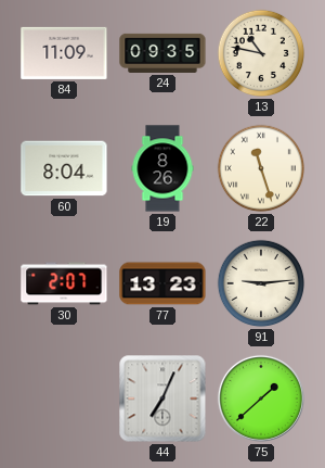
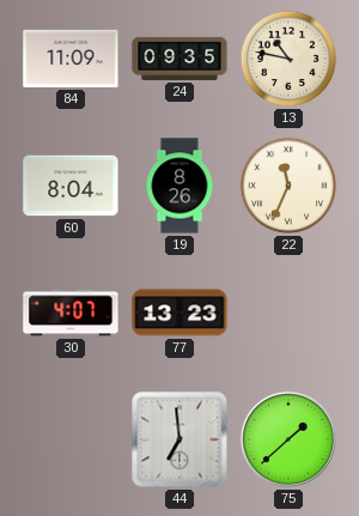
22: 11:27 -> 11:34 (288, 186)
30: 2:07 -> 4:07 (71, 312)
91: 9:14 -> none (261, 283)
44: 7:04 -> 6:59 (180, 439)
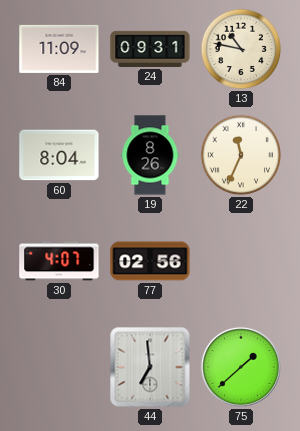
24: 09:35 -> 09:31 (150, 49)
77: 13:23 -> 02:56 (150, 261)
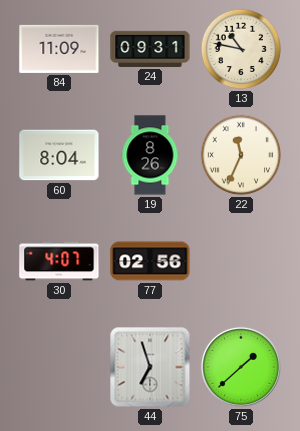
44: 6:59 -> 6:57 (150, 367)
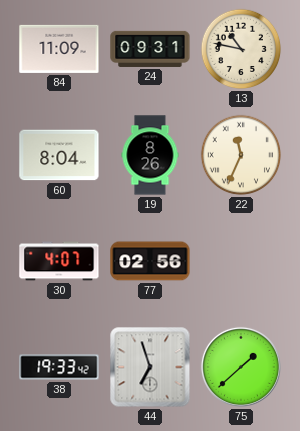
38: none -> 19:33 (59, 367)
